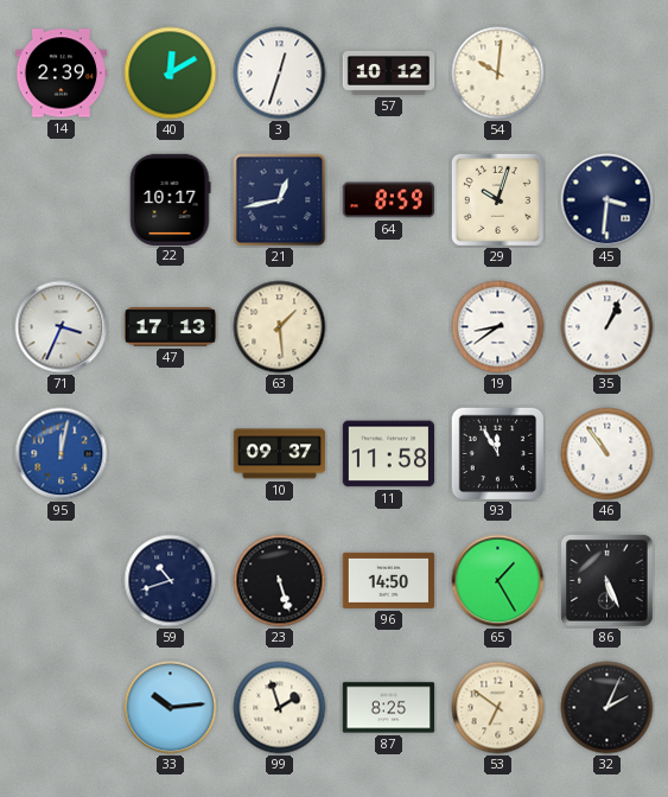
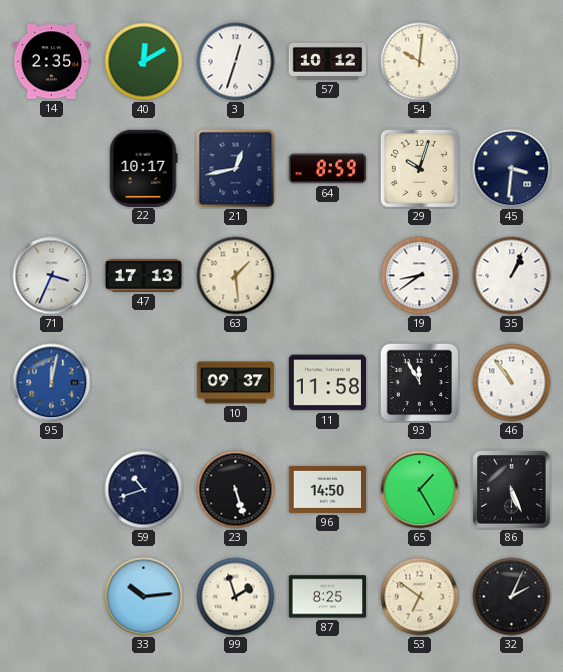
14: 2:39 -> 2:35 (52, 62)
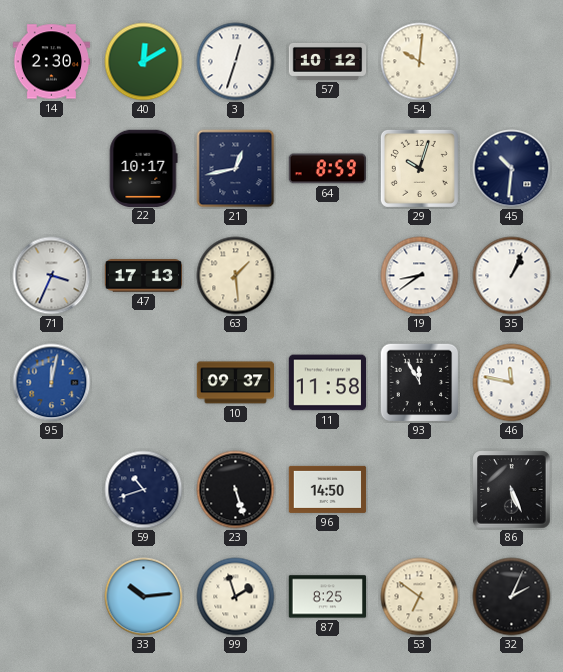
14: 2:35 -> 2:30 (52, 62)
45: 3:31 -> 10:31 (512, 169)
46: 10:54 -> 11:47 (512, 383)
65: 1:25 -> none (420, 490)
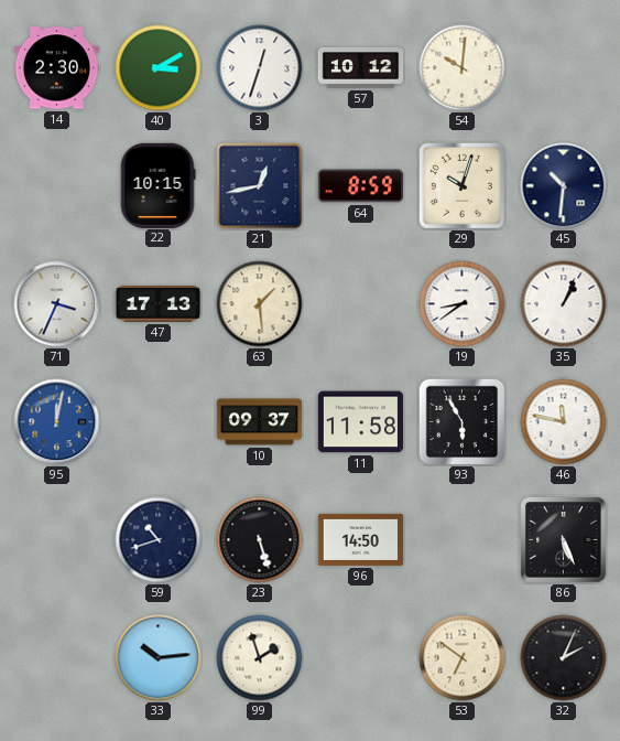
40: 12:10 -> 3:10 (159, 68)
22: 10:17 -> 10:15 (157, 185)
93: 11:55 -> 5:55 (463, 422)
87: 8:25 -> none (328, 597)
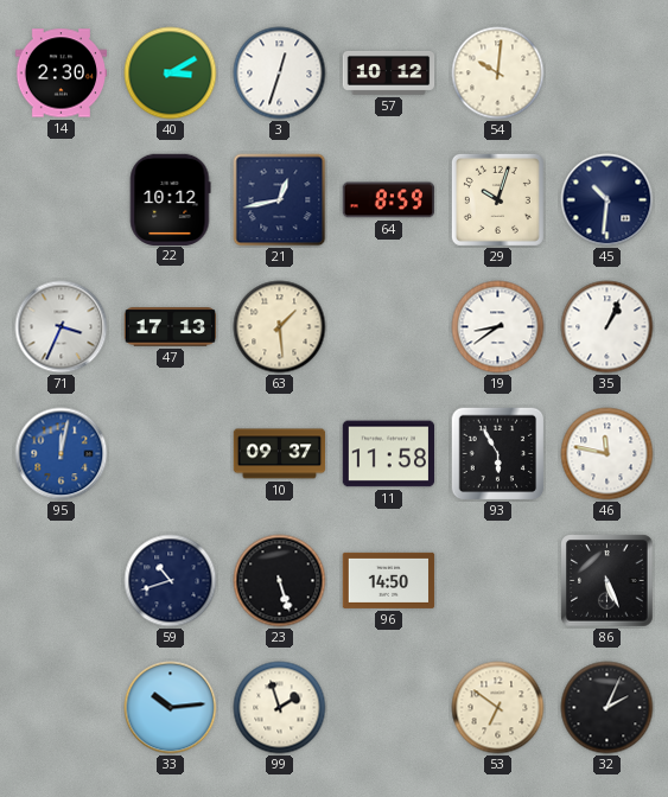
22: 10:15 -> 10:12 (170, 199)
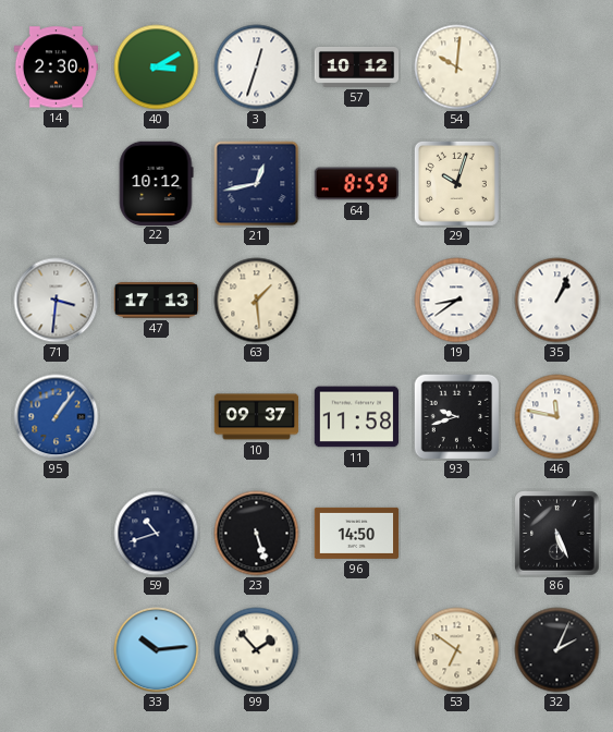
45: 10:31 -> none (607, 200)
71: 3:34 -> 3:31 (57, 301)
95: 12:02 -> 1:06 (57, 417)
93: 5:55 -> 9:42 (457, 417)
99: 1:57 -> 1:53 (257, 650)
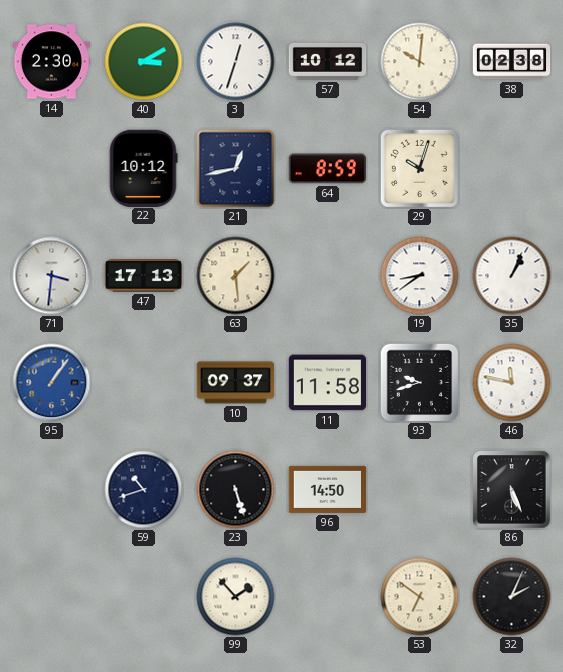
38: none -> 02:38 (512, 62)
33: 10:14 -> none (157, 650)
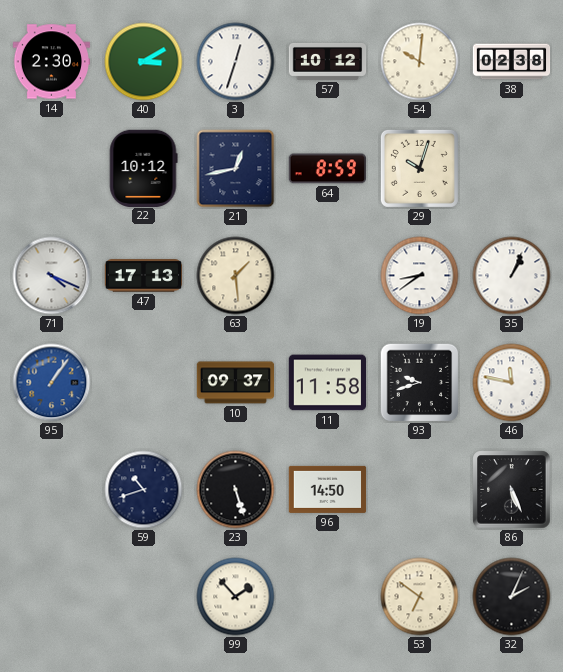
71: 3:31 -> 4:19 (52, 276)
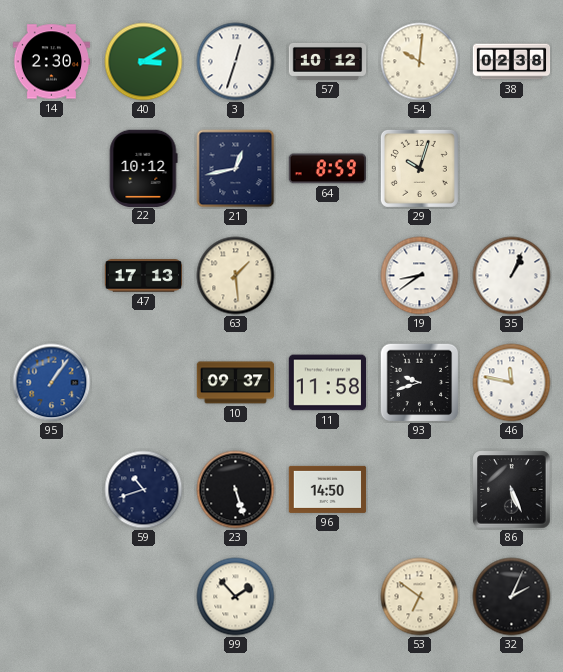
71: 4:19 -> none (52, 276)
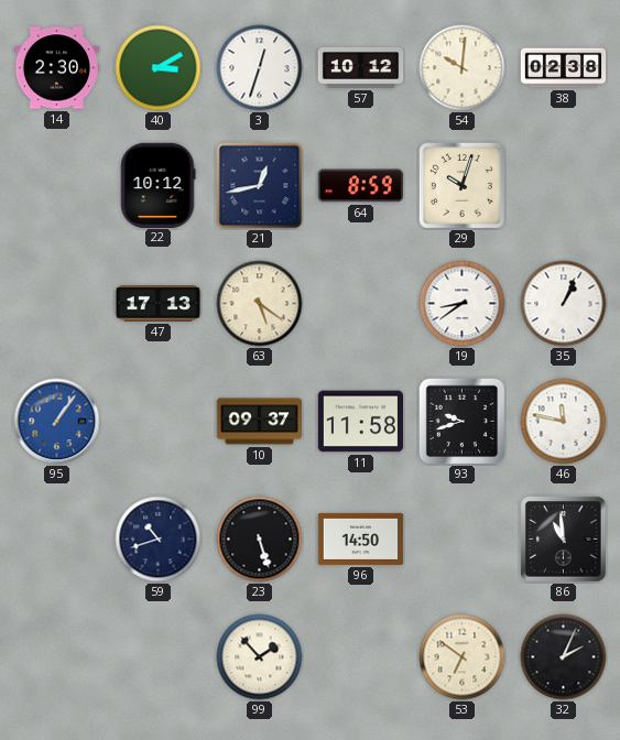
63: 1:29 -> 5:21 (260, 304)
86: 5:26 -> 10:59 (564, 540)
